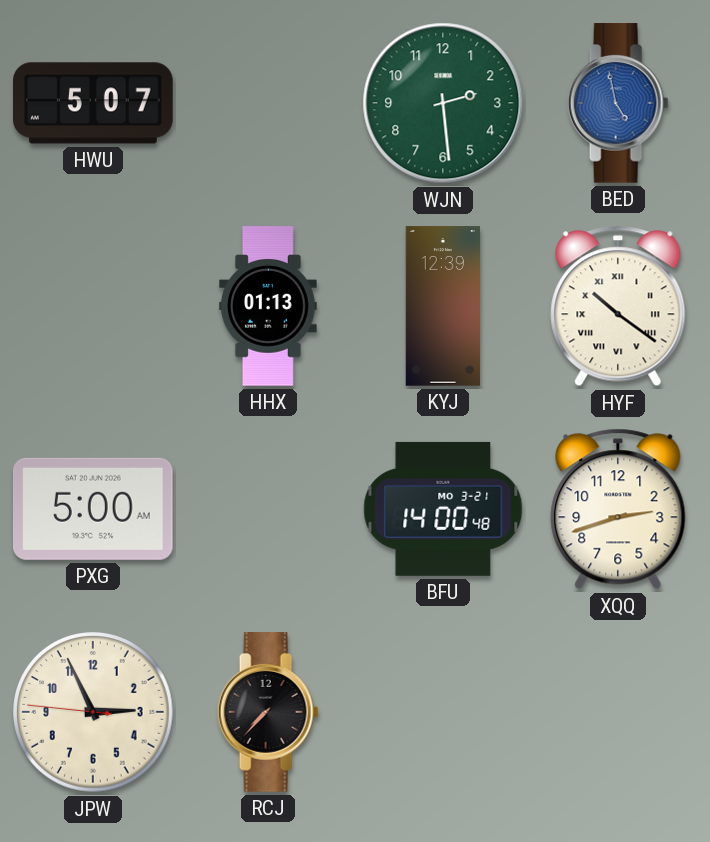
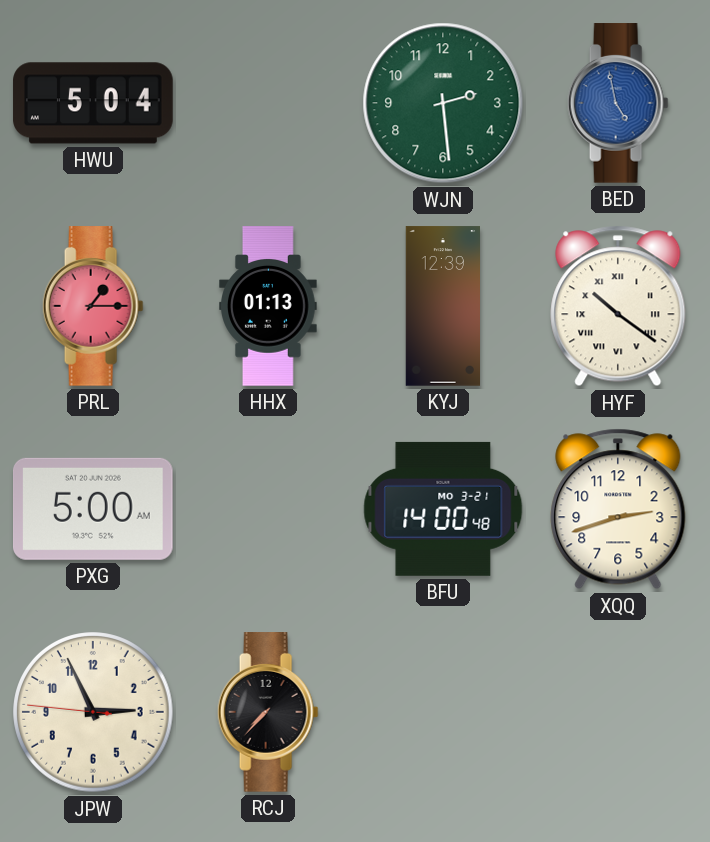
HWU: 5:07 -> 5:04 (93, 103)
PRL: none -> 1:15 (93, 306)
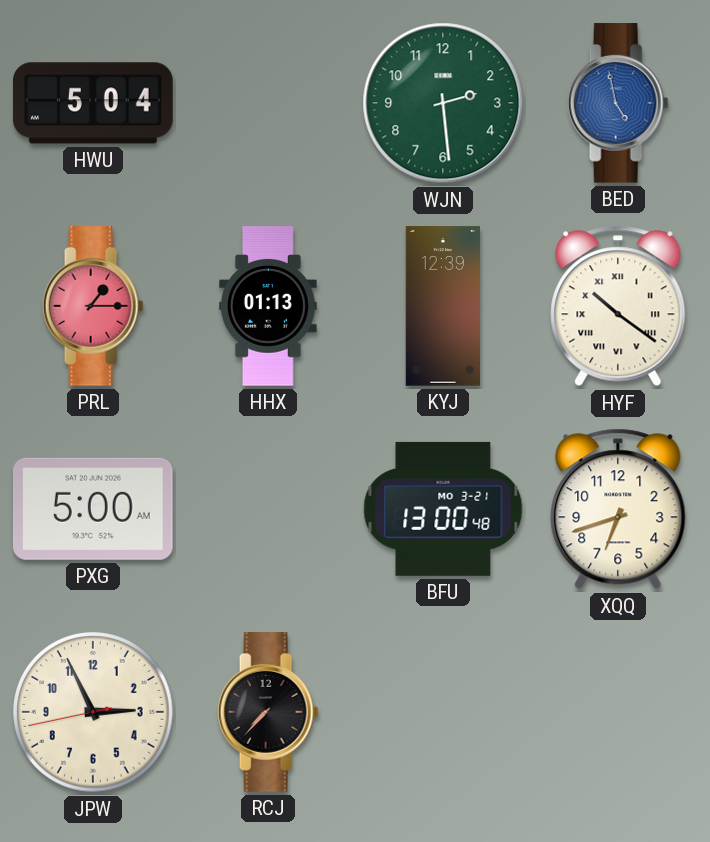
BFU: 14:00 -> 13:00 (443, 509)
XQQ: 2:42 -> 6:42 (618, 509)
JPW: 2:55:46 -> 2:55:43 (93, 712)
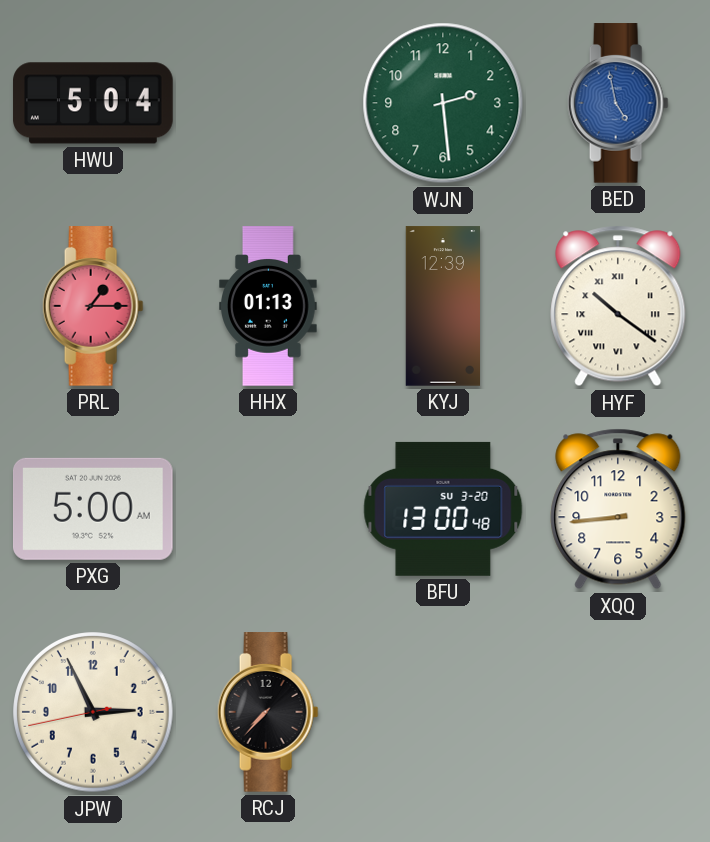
BFU date: MO 3-21 -> SU 3-20 (443, 509)
XQQ: 6:42 -> 8:44 (618, 509)
